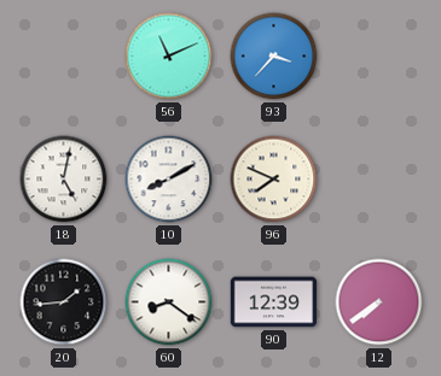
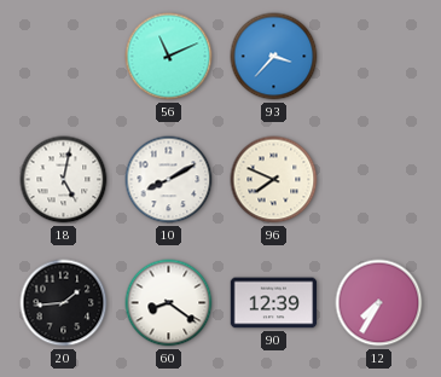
12: 7:39 -> 7:35 (379, 303)
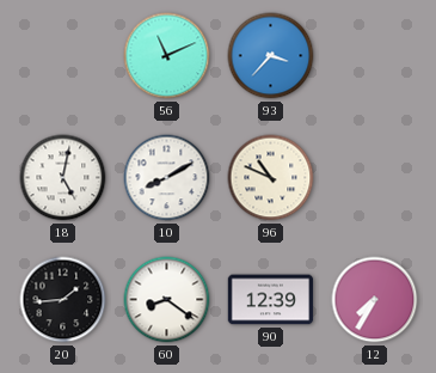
96: 7:49 -> 10:49 (271, 178)
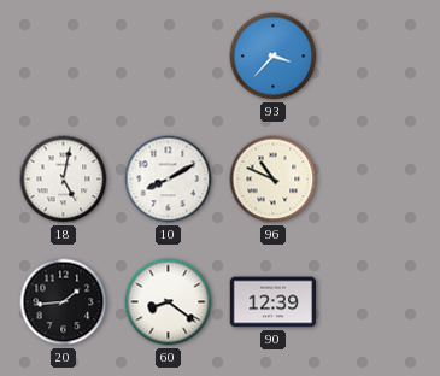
56: 11:11 -> none (167, 56)
12: 7:35 -> none (375, 300)
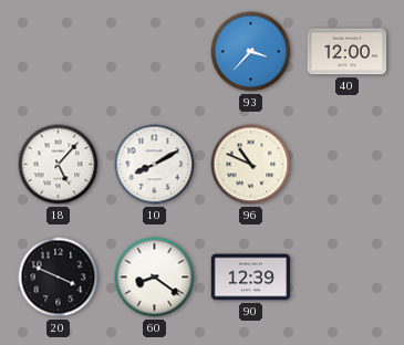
40: none -> 12:00 (348, 52)
18: 5:02 -> 5:07 (59, 165)
20: 1:44 -> 3:49 (59, 278)
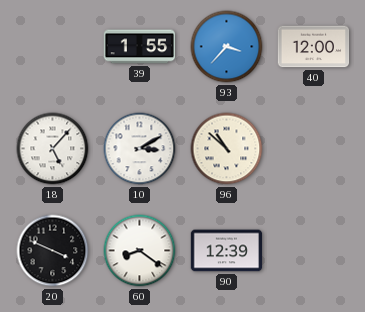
39: none -> 1:55 (140, 47)
10: 8:10 -> 3:10 (140, 149)
96: 10:49 -> 10:52 (227, 149)
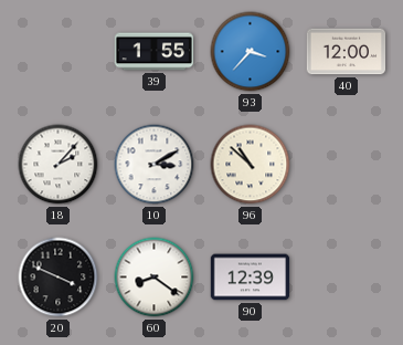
18: 5:07 -> 2:07 (59, 165)
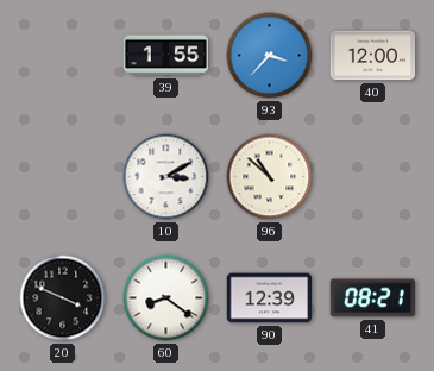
18: 2:07 -> none (59, 165)
41: none -> 08:21 (372, 298)
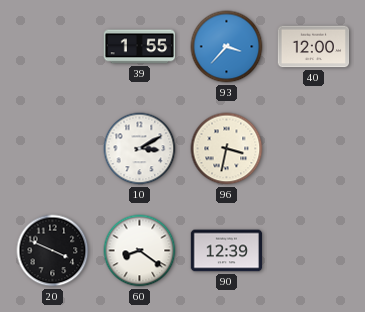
96: 10:52 -> 3:32 (227, 149)
41: 08:21 -> none (372, 298)
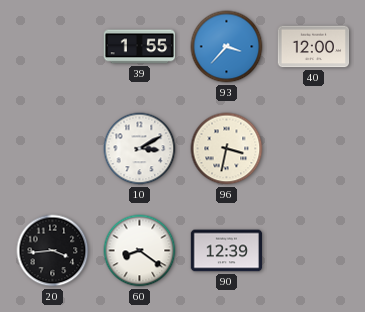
20: 3:49 -> 3:44 (53, 251)
